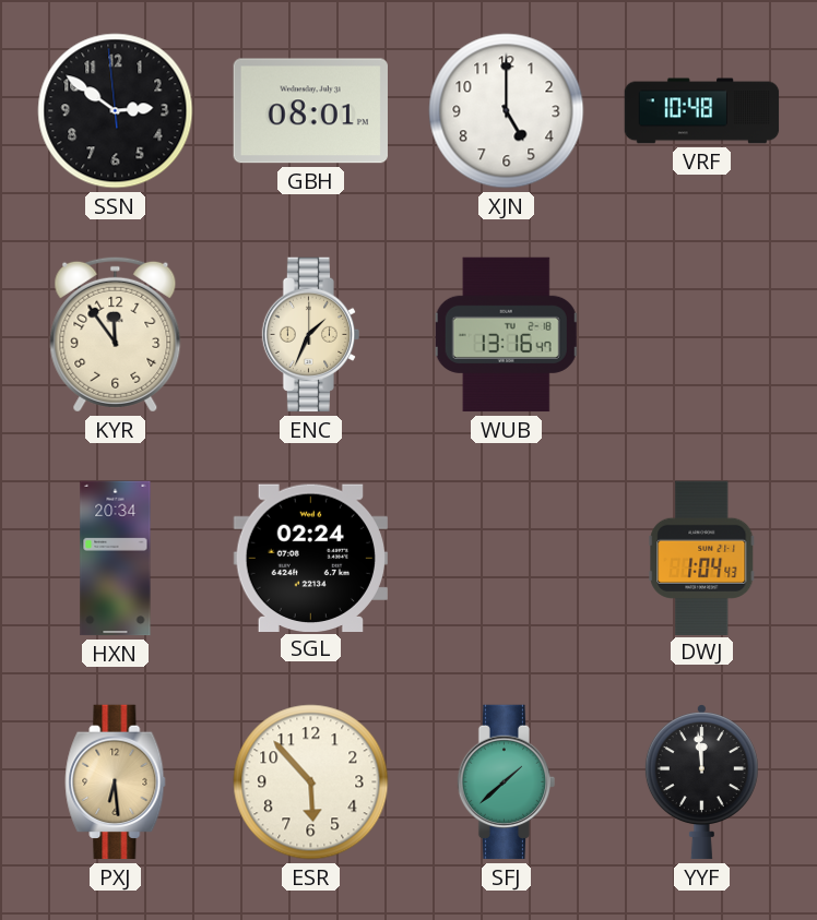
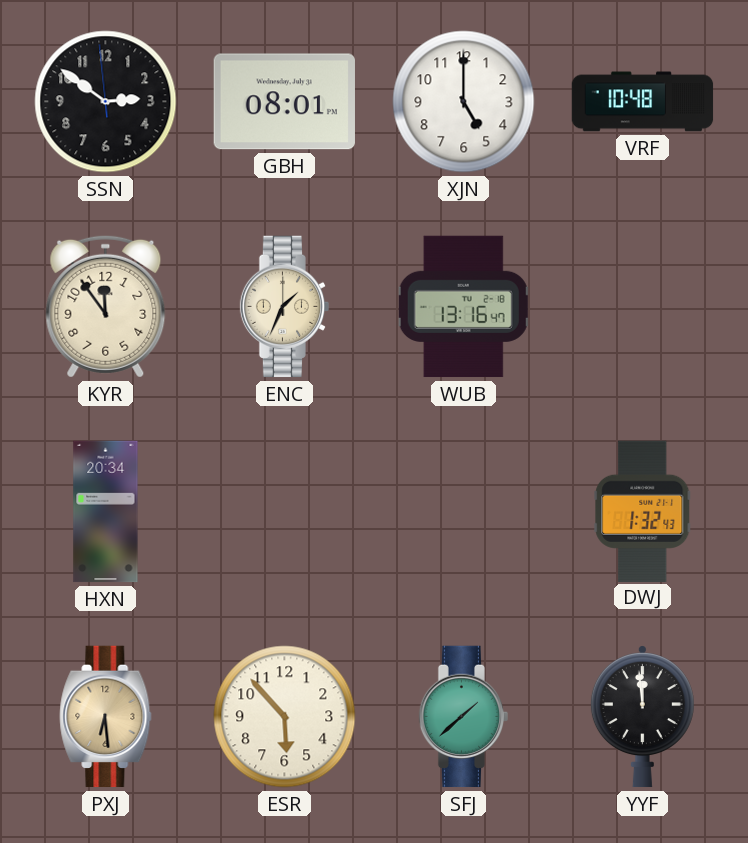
SGL: 02:24 -> none (310, 558)
DWJ: 1:04 -> 1:32 (643, 511)
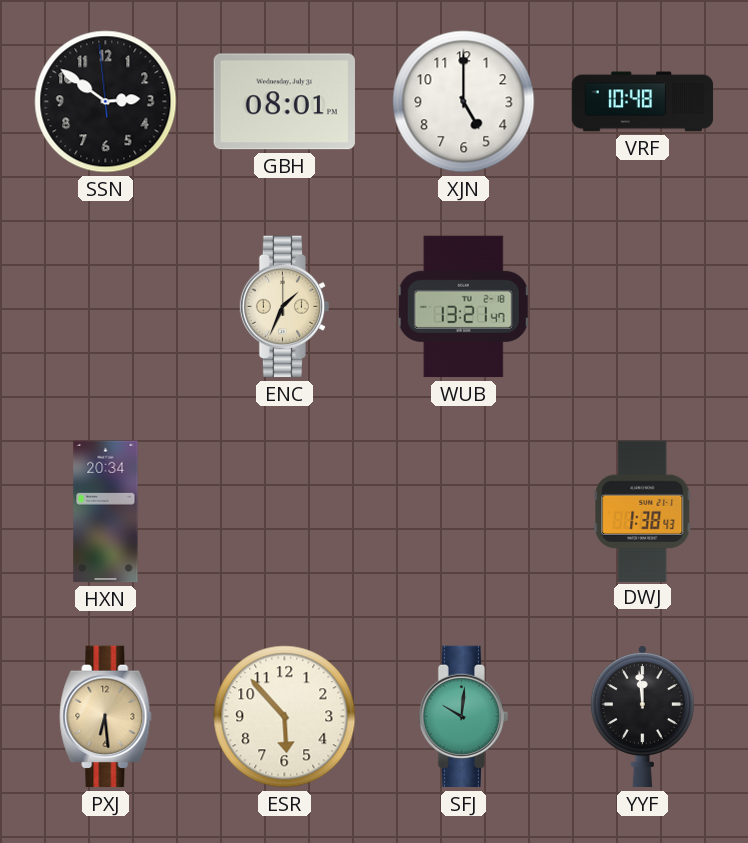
KYR: 11:54 -> none (106, 306)
WUB: 13:16 -> 13:21 (463, 307)
DWJ: 1:32 -> 1:38 (643, 511)
SFJ: 1:38 -> 10:01 (464, 717)
